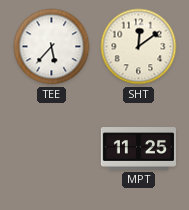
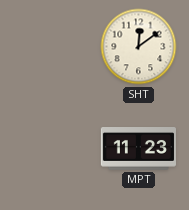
TEE: 5:37 -> none (52, 47)
MPT: 11:25 -> 11:23 (138, 149)
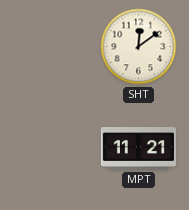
MPT: 11:23 -> 11:21 (138, 149)
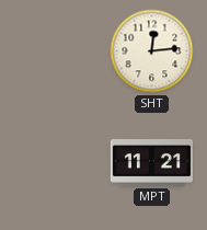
SHT: 12:09 -> 12:14 (152, 51)
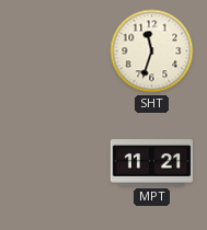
SHT: 12:14 -> 11:33 (152, 51)
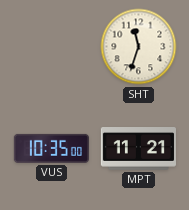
VUS: none -> 10:35 (51, 148)
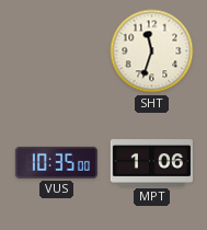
MPT: 11:21 -> 1:06 (151, 163)
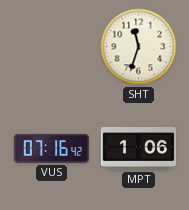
VUS: 10:35 -> 07:16 (51, 148)
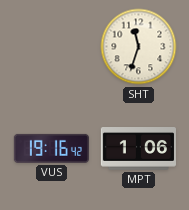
VUS: 07:16 -> 19:16 (51, 148)
